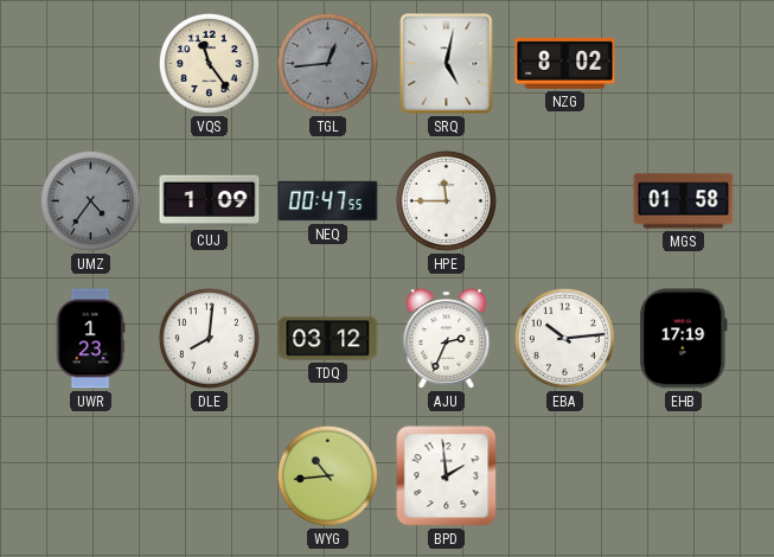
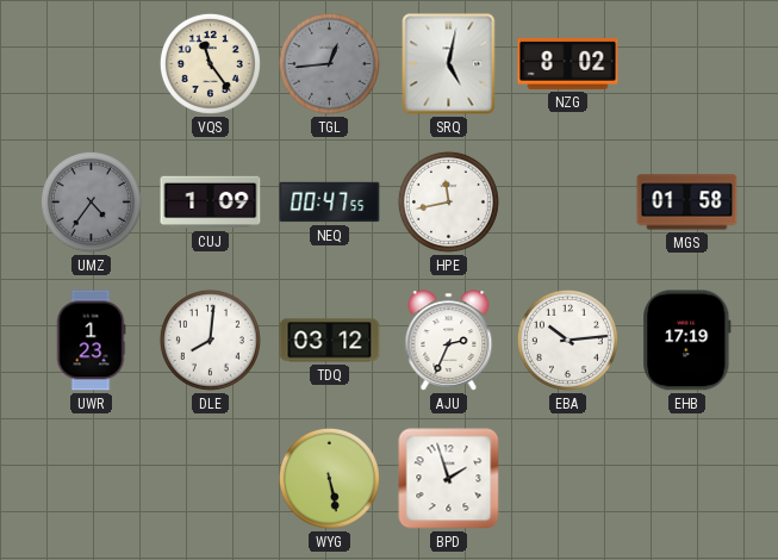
HPE: 11:45 -> 11:43 (448, 201)
WYG: 10:44 -> 5:28 (329, 478)
BPD: 1:59 -> 1:57 (449, 479)
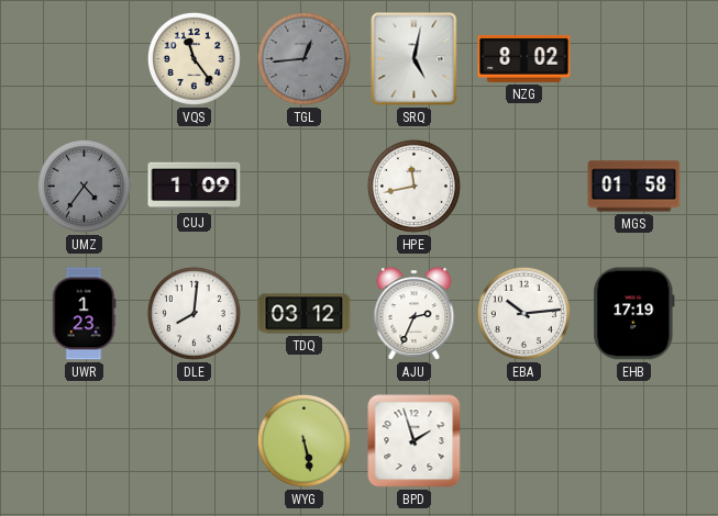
NEQ: 00:47 -> none (330, 203)
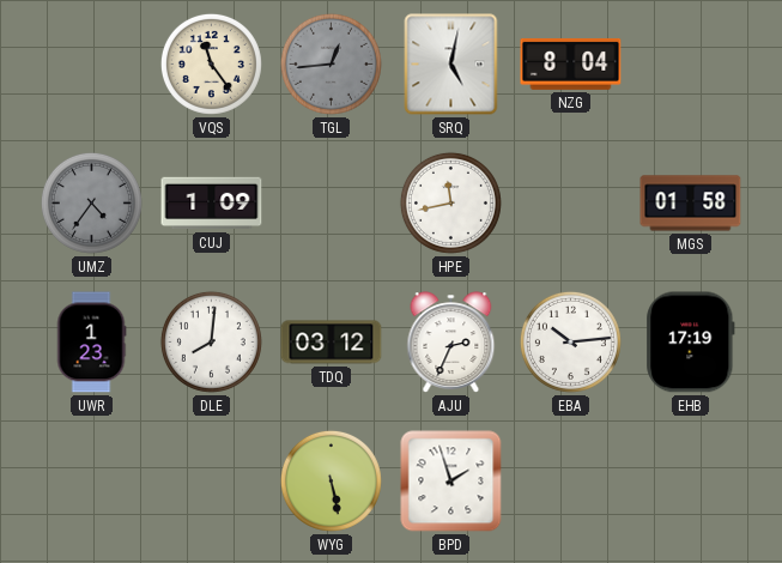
NZG: 8:02 -> 8:04 (571, 63)
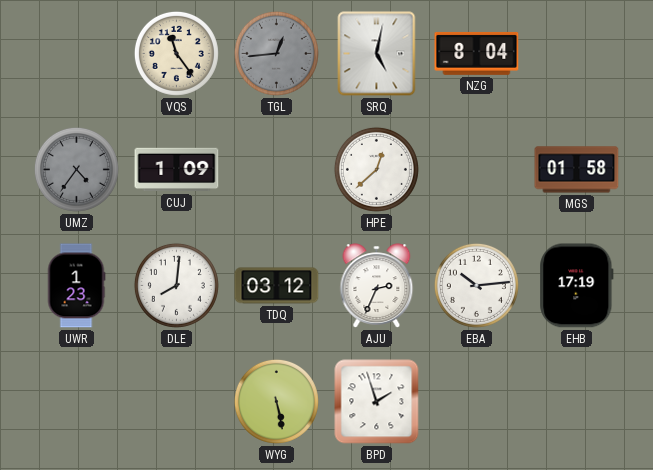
HPE: 11:43 -> 12:38 (376, 169)
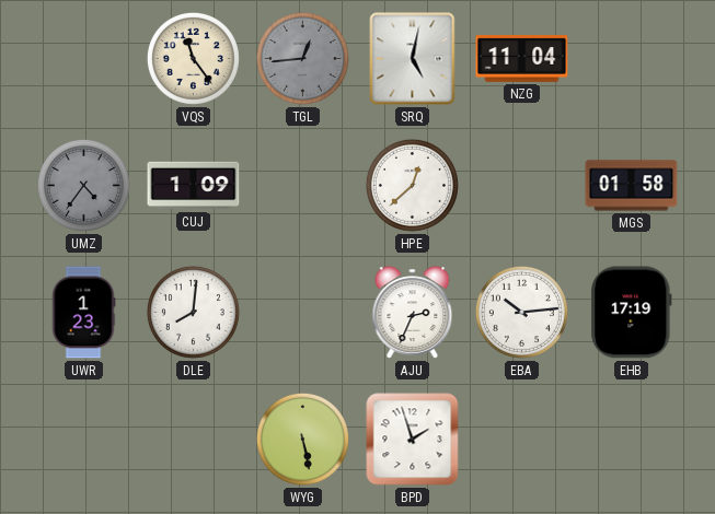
NZG: 8:04 -> 11:04 (522, 58)
TDQ: 03:12 -> none (277, 286)
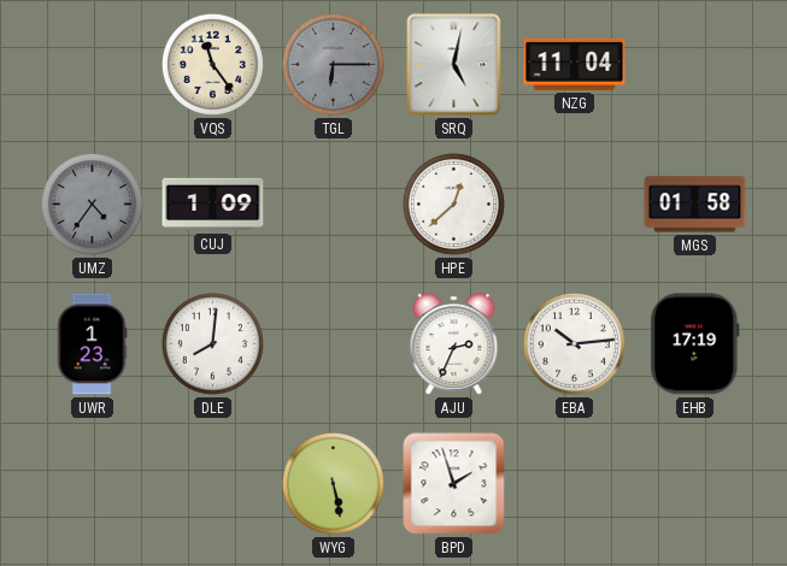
TGL: 12:44 -> 6:15 (333, 64)
